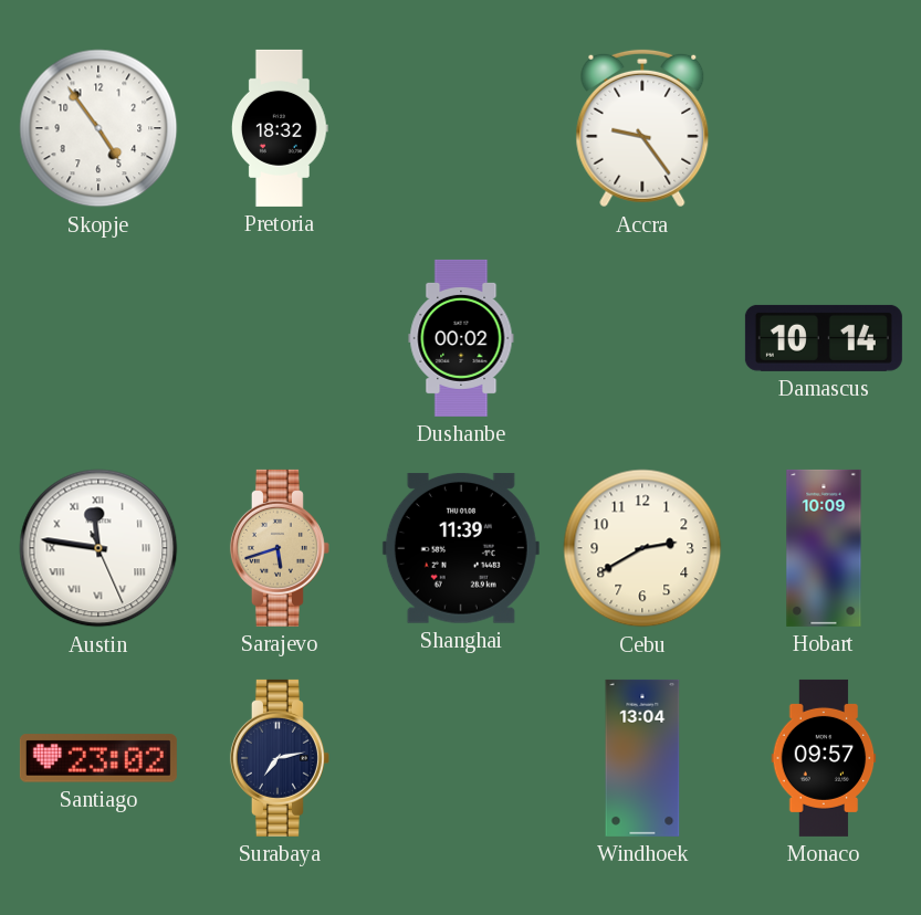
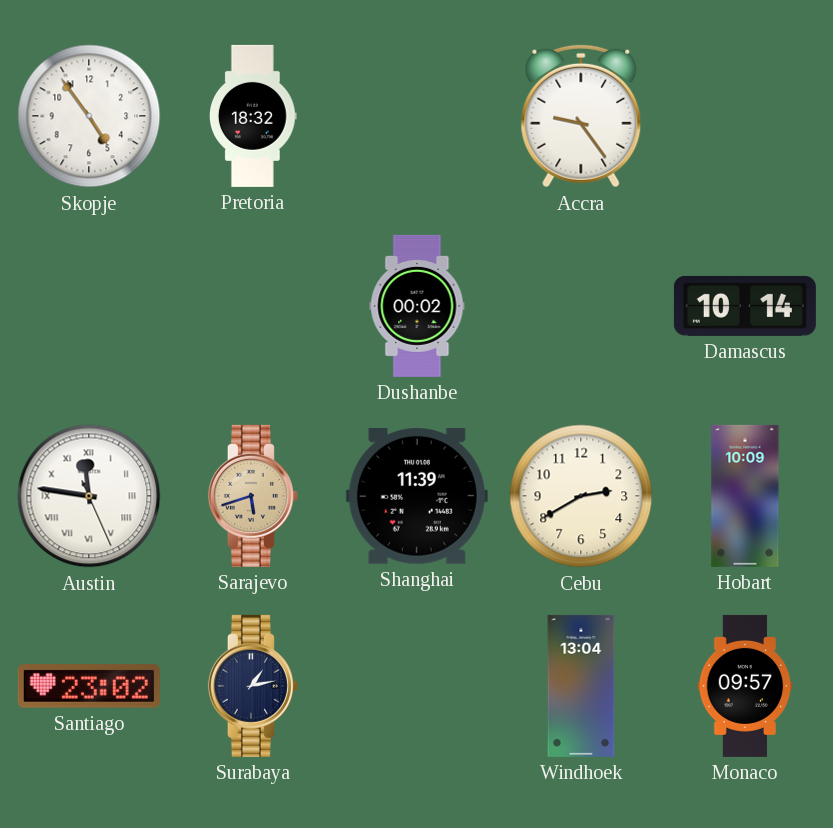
Surabaya: 7:13 -> 1:13 (253, 686)
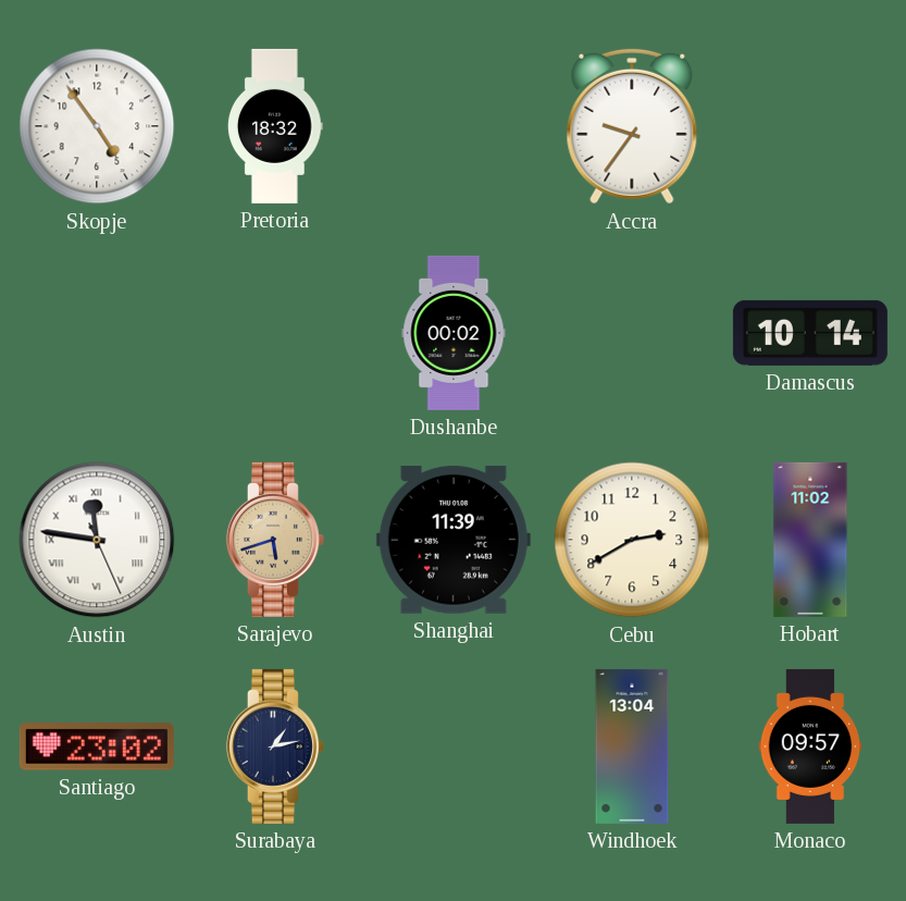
Accra: 9:24 -> 9:36 (632, 126)
Hobart: 10:09 -> 11:02 (810, 540)
